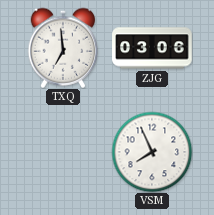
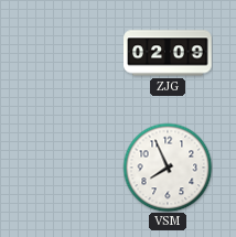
TXQ: 6:59 -> none (63, 48)
ZJG: 03:06 -> 02:09 (168, 53)
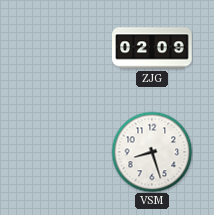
VSM: 7:56 -> 8:27 (152, 152)
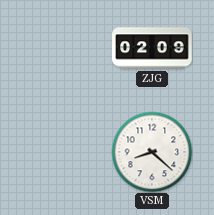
VSM: 8:27 -> 8:22 (152, 152)
